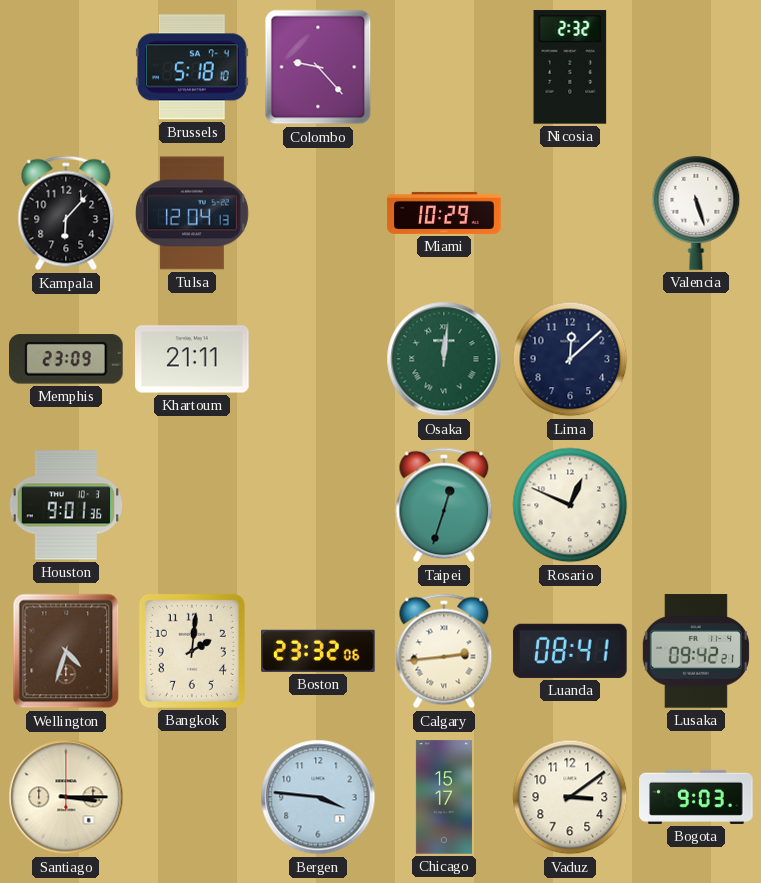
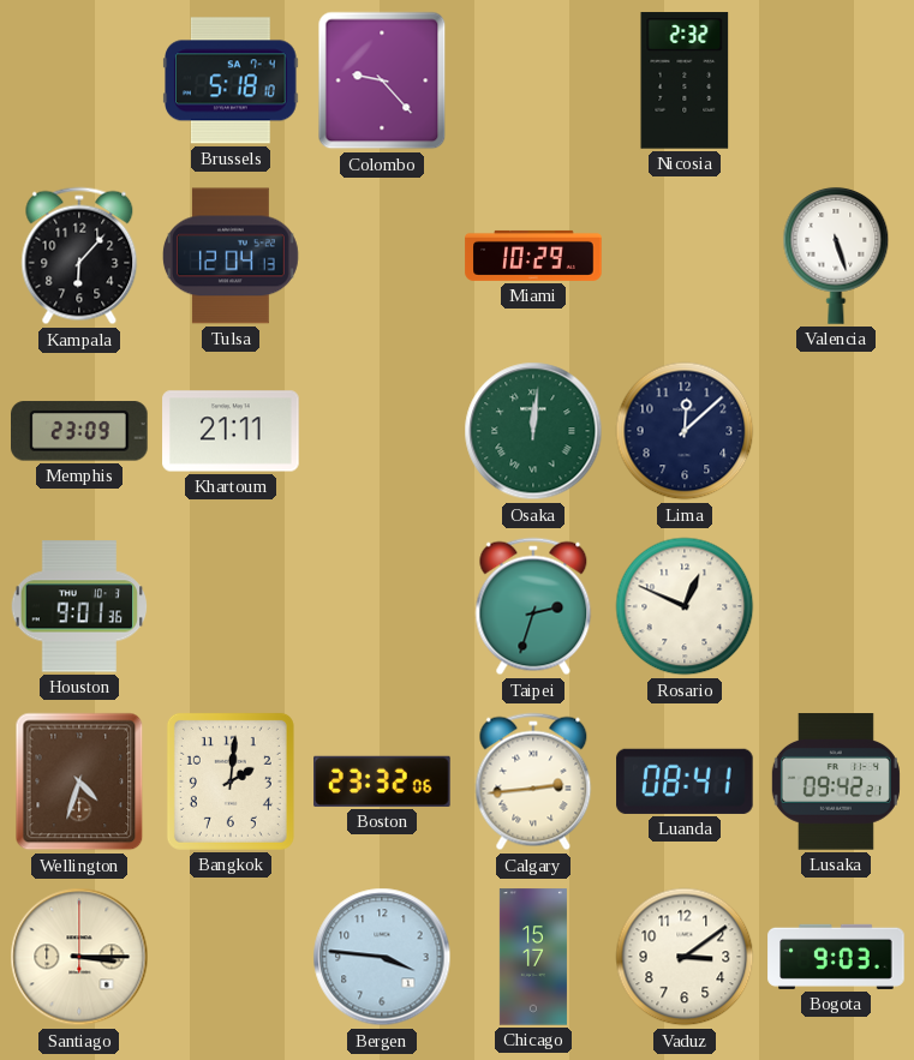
Taipei: 12:33 -> 2:33 (533, 606)
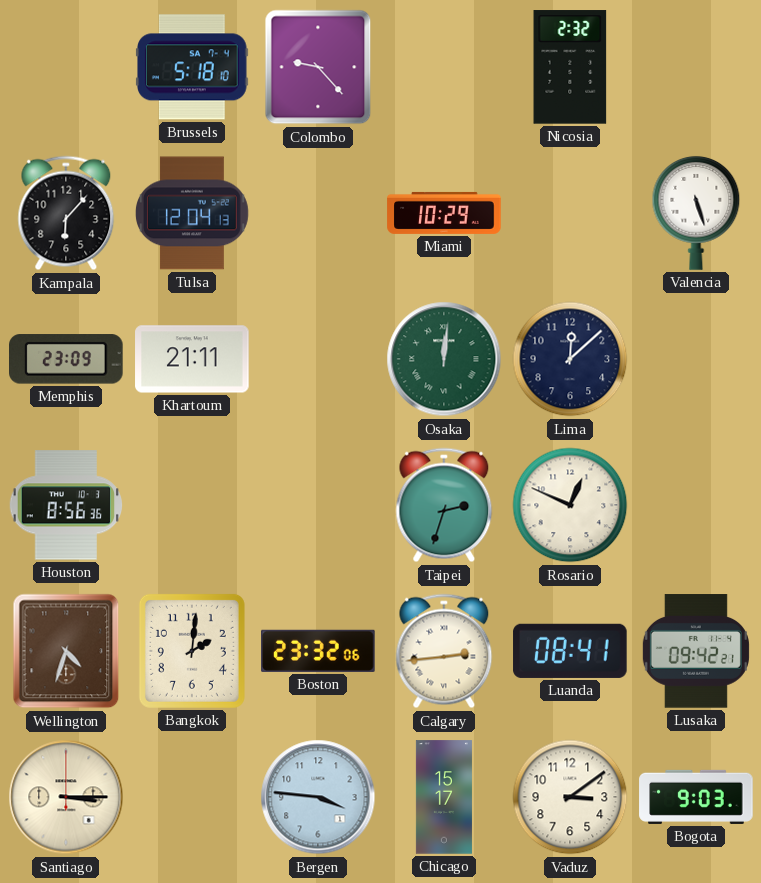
Houston: 9:01 -> 8:56 (66, 505)
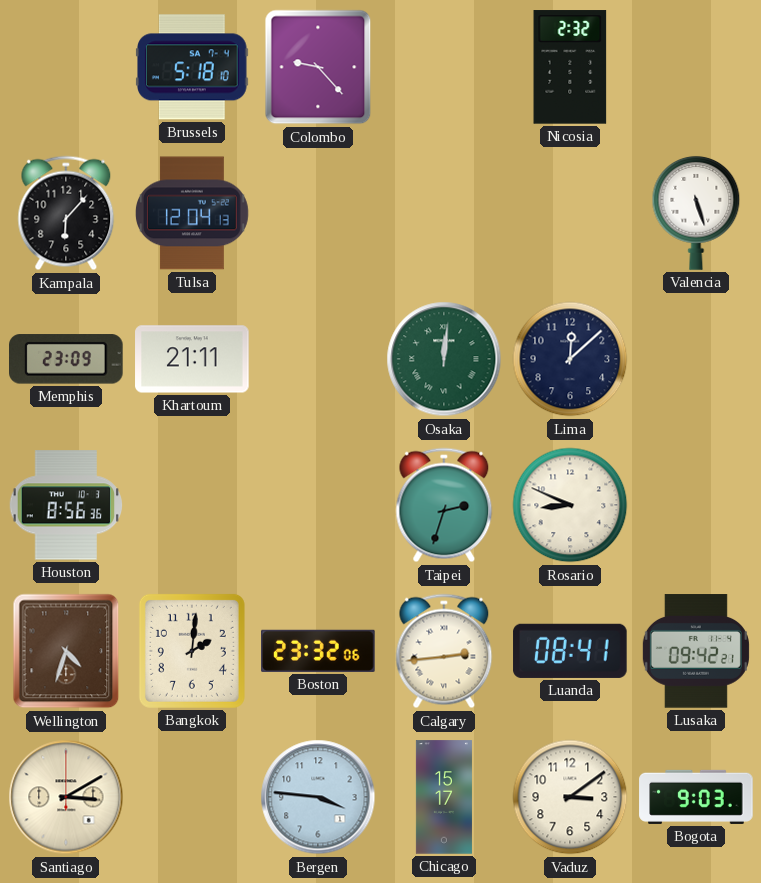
Miami: 10:29 -> none (444, 213)
Rosario: 12:49 -> 8:49 (570, 505)
Santiago: 3:15 -> 3:10 (66, 797)
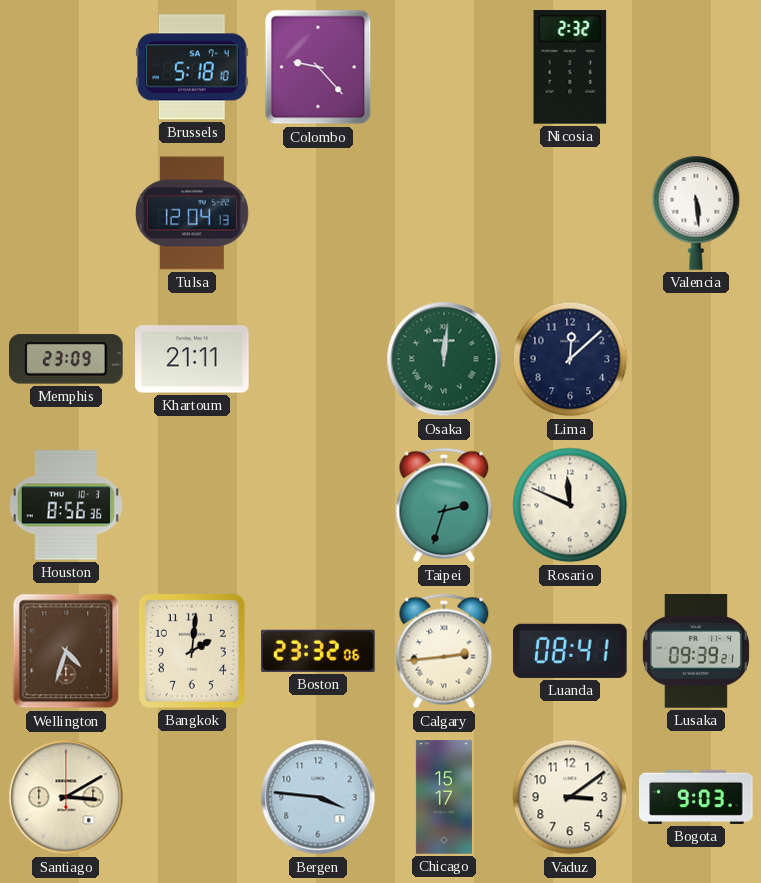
Kampala: 6:07 -> none (66, 213)
Valencia: 5:27 -> 5:29 (696, 213)
Rosario: 8:49 -> 11:49 (570, 505)
Lusaka: 09:42 -> 09:39 (696, 651)
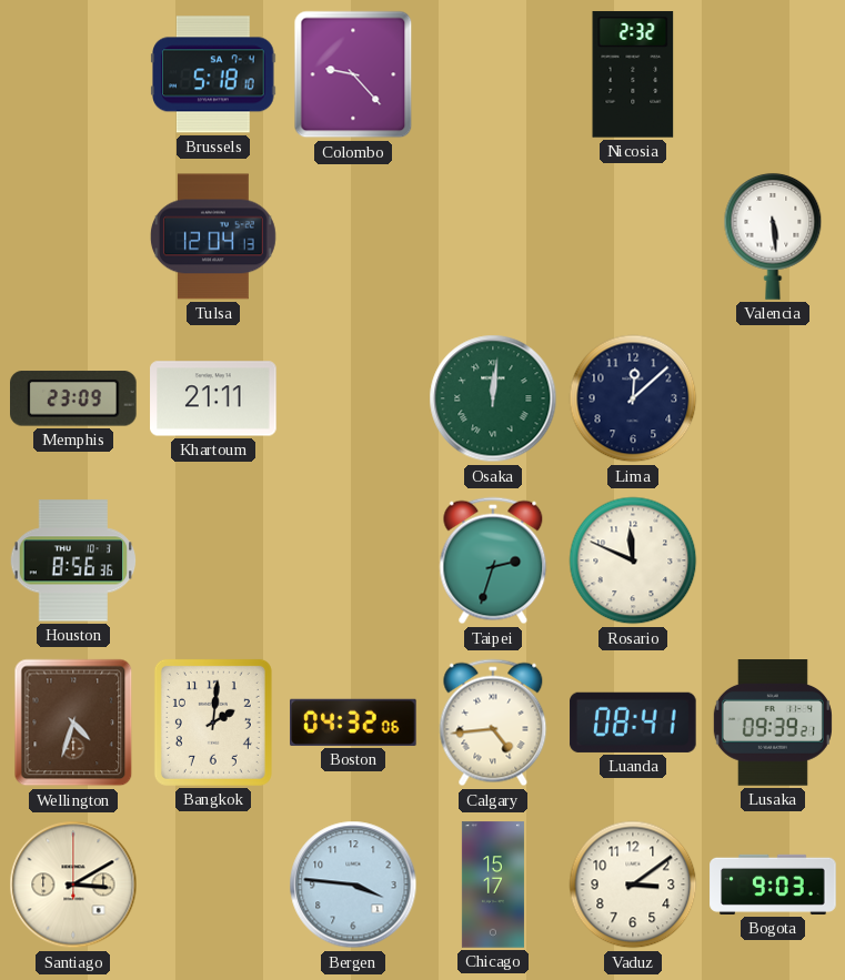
Boston: 23:32 -> 04:32 (353, 723)
Calgary: 2:44 -> 4:44 (493, 723)
